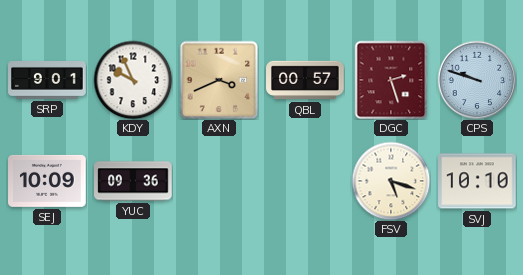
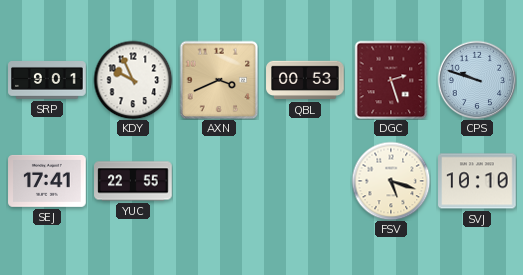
QBL: 00:57 -> 00:53 (305, 80)
SEJ: 10:09 -> 17:41 (47, 181)
YUC: 09:36 -> 22:55 (133, 181)
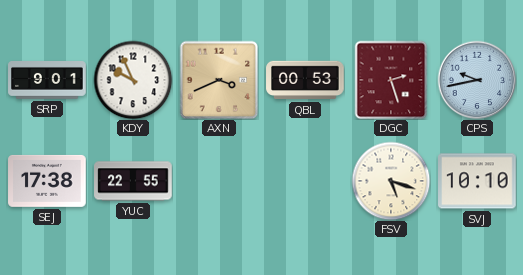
CPS: 9:48 -> 9:43 (477, 80)
SEJ: 17:41 -> 17:38 (47, 181)
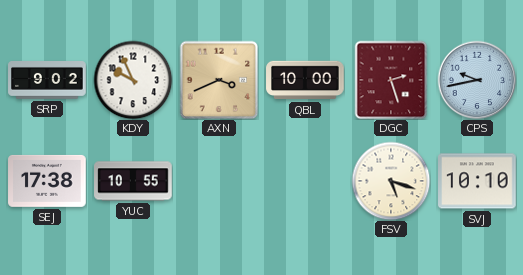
SRP: 9:01 -> 9:02 (47, 81)
QBL: 00:53 -> 10:00 (305, 80)
YUC: 22:55 -> 10:55 (133, 181)
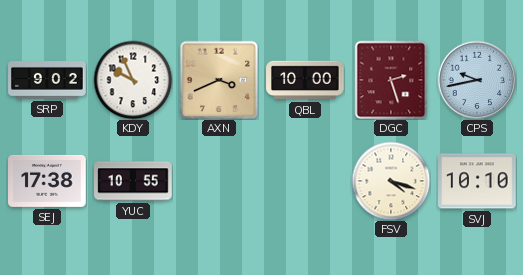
FSV: 5:18 -> 4:18 (391, 181)
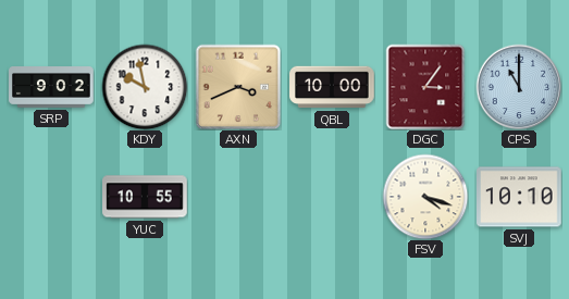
KDY: 9:56 -> 9:58 (145, 87)
DGC: 2:27 -> 3:06 (425, 87)
CPS: 9:43 -> 11:00 (519, 87)
SEJ: 17:38 -> none (47, 181)
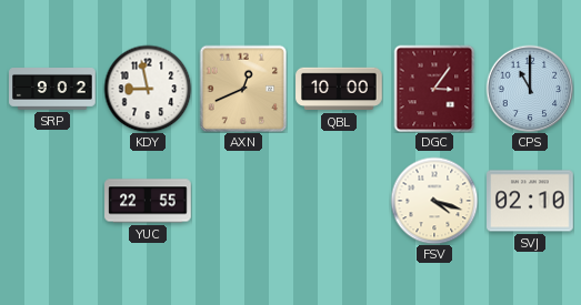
KDY: 9:58 -> 8:58 (148, 89)
AXN: 3:41 -> 12:41 (243, 89)
YUC: 10:55 -> 22:55 (148, 201)
SVJ: 10:10 -> 02:10 (530, 201)
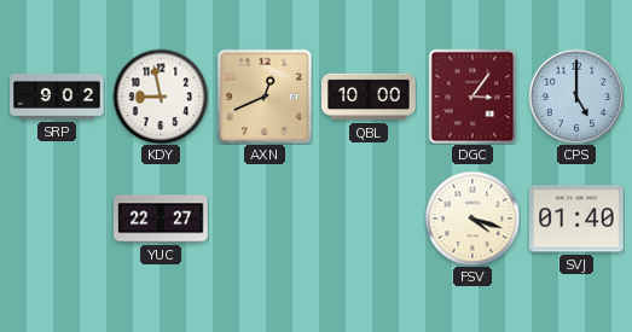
CPS: 11:00 -> 5:00 (576, 97)
YUC: 22:55 -> 22:27 (161, 219)
SVJ: 02:10 -> 01:40 (576, 219)
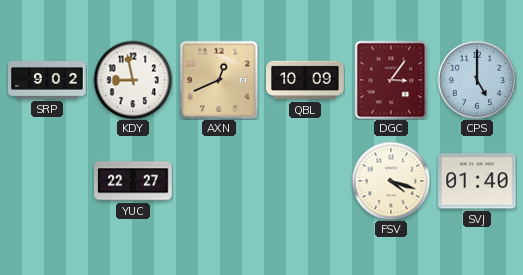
QBL: 10:00 -> 10:09 (305, 80)
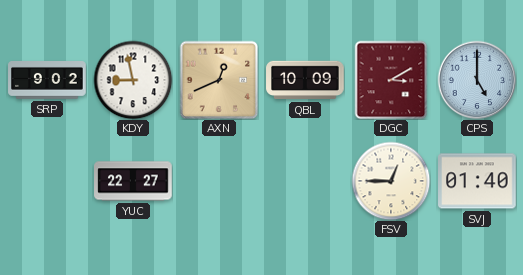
DGC: 3:06 -> 3:10 (391, 80)
FSV: 4:18 -> 12:45 (391, 181)
